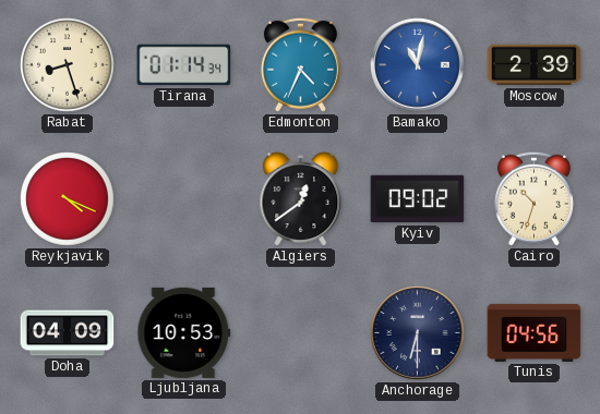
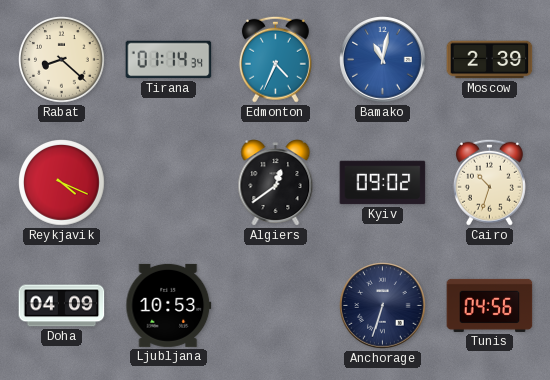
Rabat: 8:27 -> 8:22 (62, 60)
Anchorage: 6:30 -> 6:33 (383, 306)
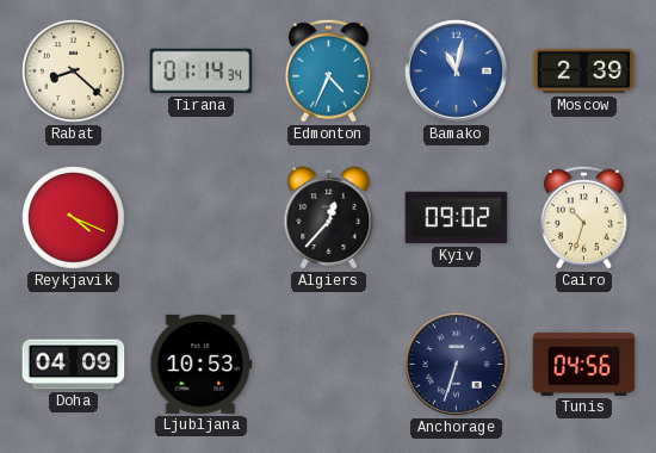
Algiers: 12:39 -> 12:37 (329, 218)
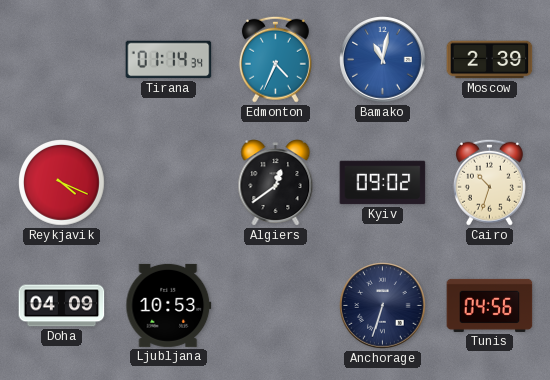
Rabat: 8:22 -> none (74, 72)
Algiers: 12:37 -> 12:39 (276, 183)
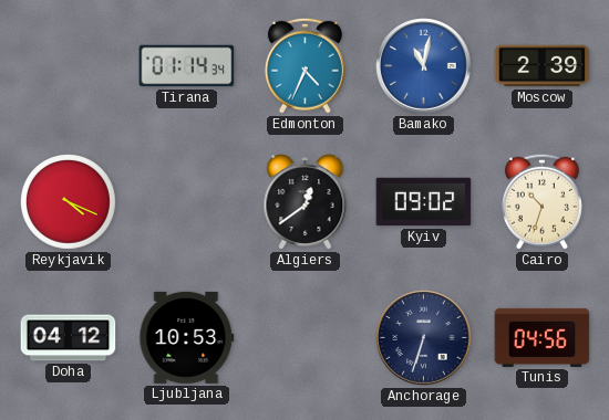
Doha: 04:09 -> 04:12 (69, 338)
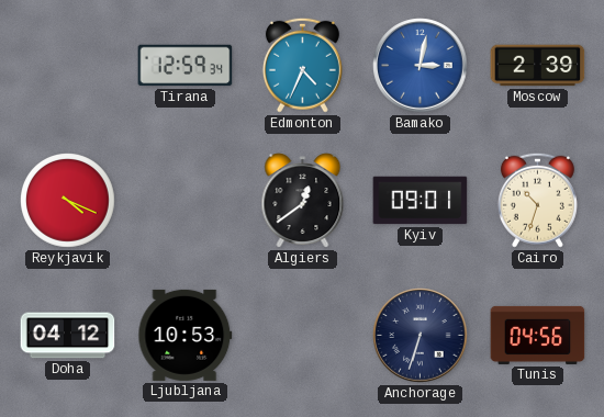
Tirana: 01:14 -> 12:59 (186, 66)
Bamako: 11:02 -> 3:02 (421, 66)
Kyiv: 09:02 -> 09:01 (421, 201)
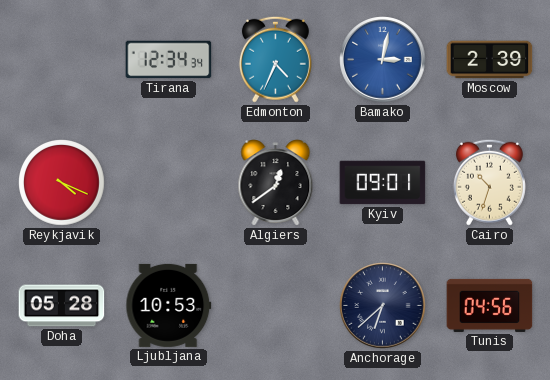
Tirana: 12:59 -> 12:34 (169, 60)
Doha: 04:12 -> 05:28 (62, 306)
Anchorage: 6:33 -> 6:38 (383, 306)
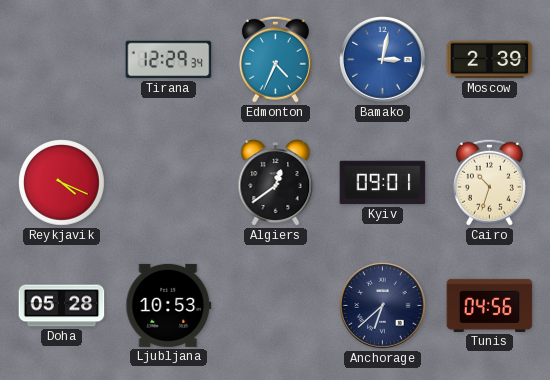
Tirana: 12:34 -> 12:29 (169, 60)
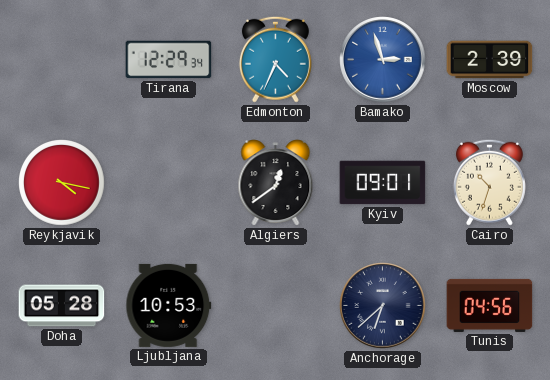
Bamako: 3:02 -> 2:57 (383, 60)
Reykjavik: 4:19 -> 4:17 (62, 183)
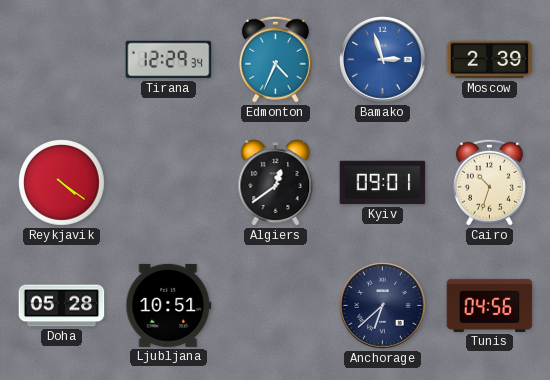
Reykjavik: 4:17 -> 4:21 (62, 183)
Ljubljana: 10:53 -> 10:51 (169, 305)
